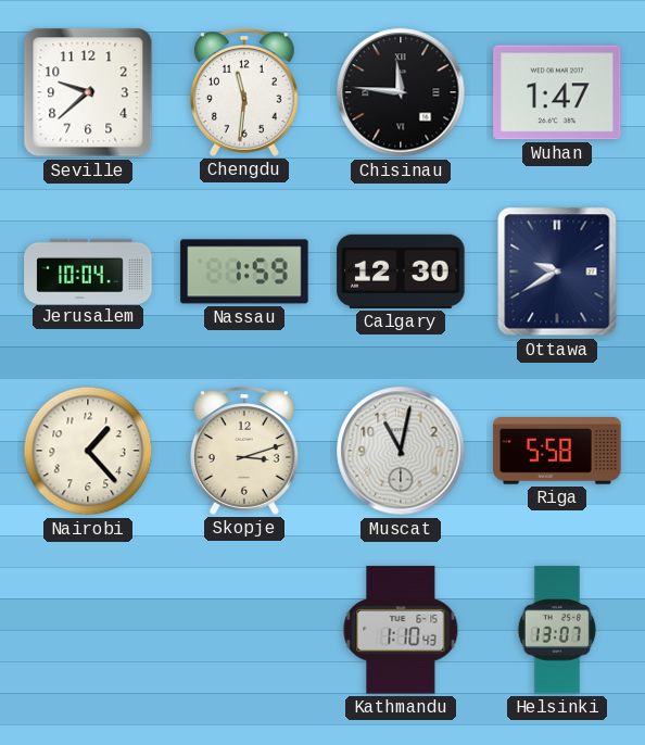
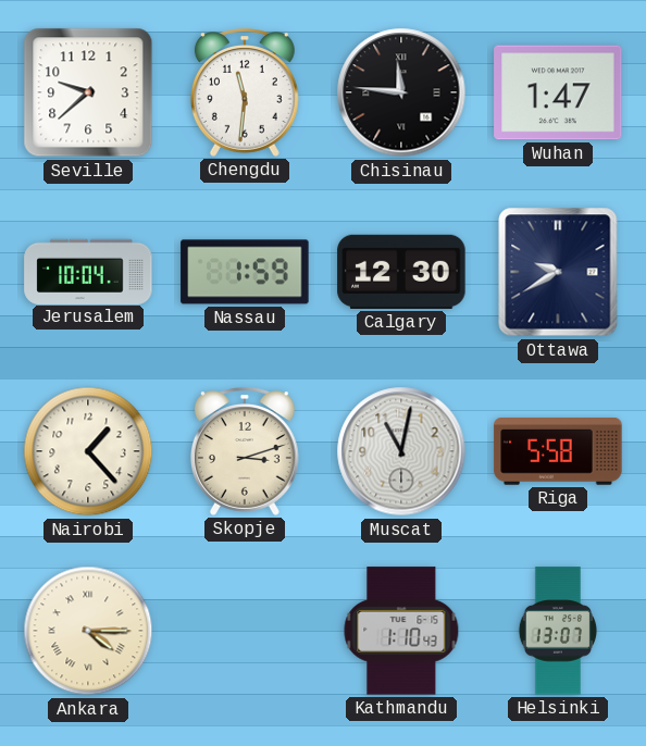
Ankara: none -> 4:15 (88, 631)
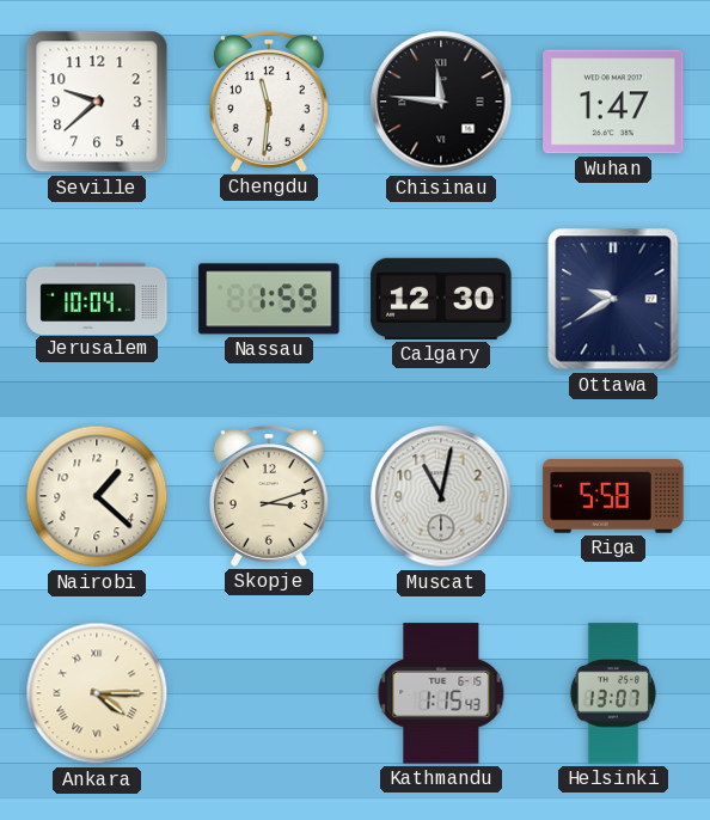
Nairobi: 1:23 -> 1:22 (97, 496)
Kathmandu: 1:10 -> 1:15 (441, 693)
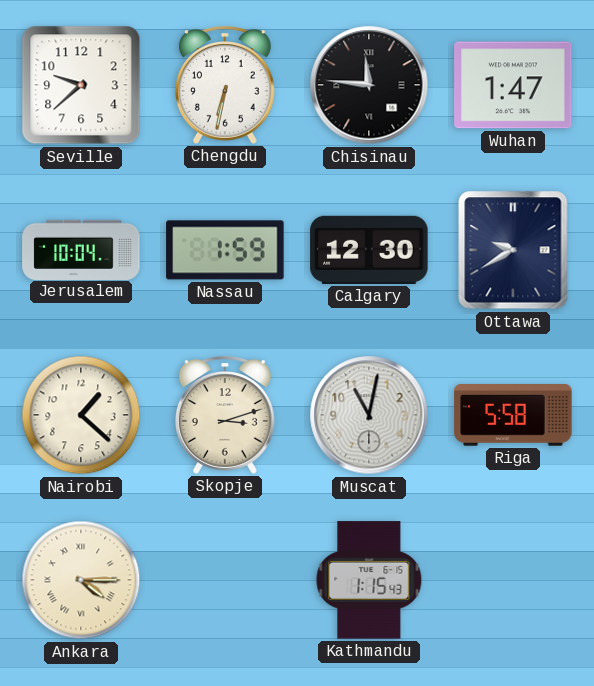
Chengdu: 11:31 -> 6:32 (225, 85)
Helsinki: 13:07 -> none (612, 693)
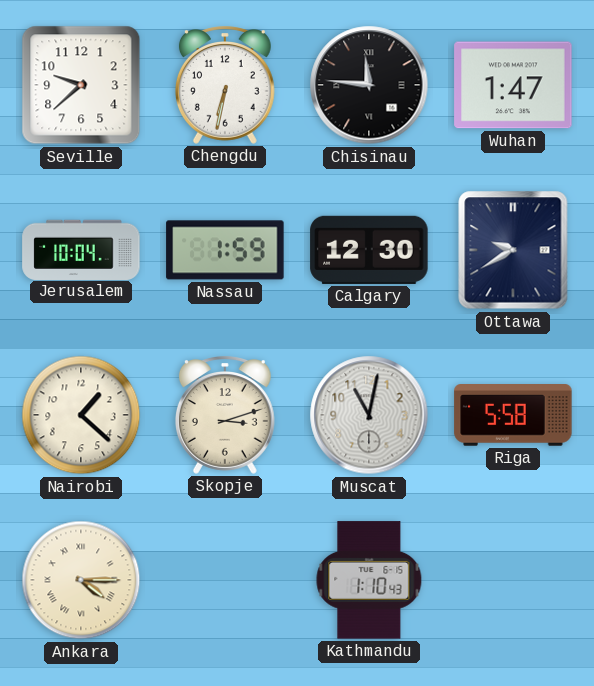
Kathmandu: 1:15 -> 1:10 (369, 580)
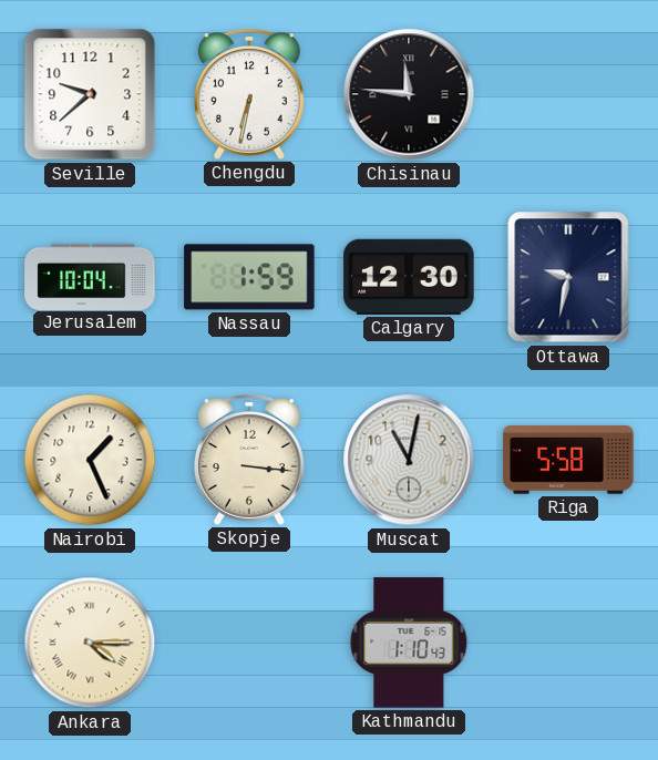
Wuhan: 1:47 -> none (513, 85)
Ottawa: 9:40 -> 9:32 (568, 277)
Nairobi: 1:22 -> 1:26 (90, 460)
Skopje: 3:12 -> 3:16 (249, 460)
